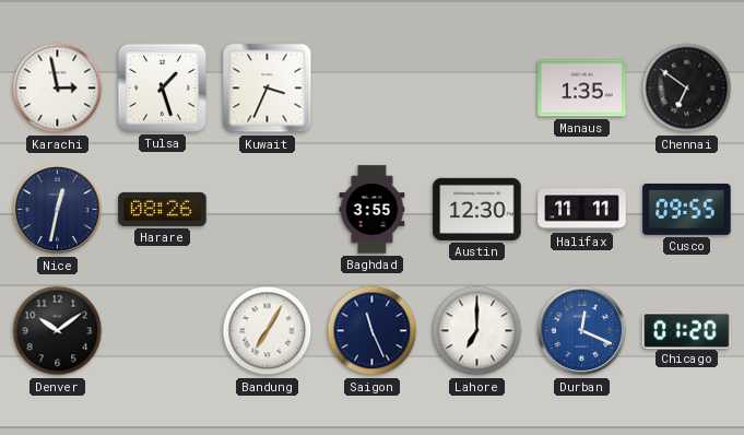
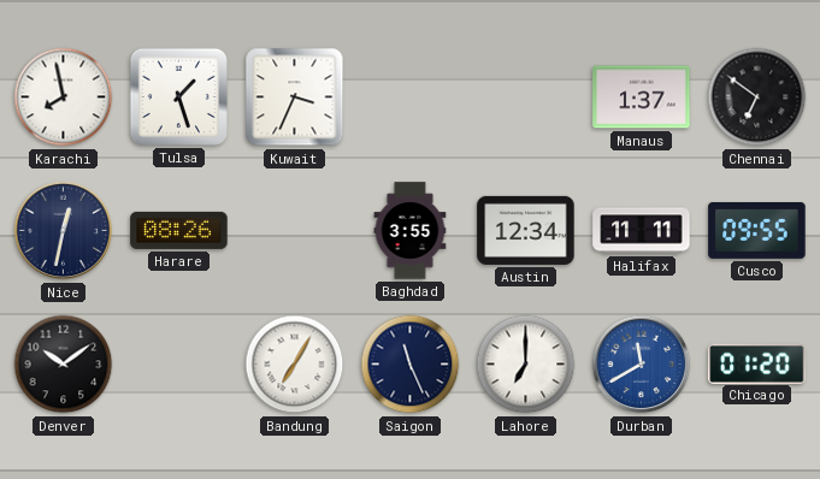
Karachi: 2:58 -> 7:58 (64, 97)
Manaus: 1:35 -> 1:37 (642, 97)
Austin: 12:30 -> 12:34 (526, 230)
Durban: 12:19 -> 11:40 (642, 365)
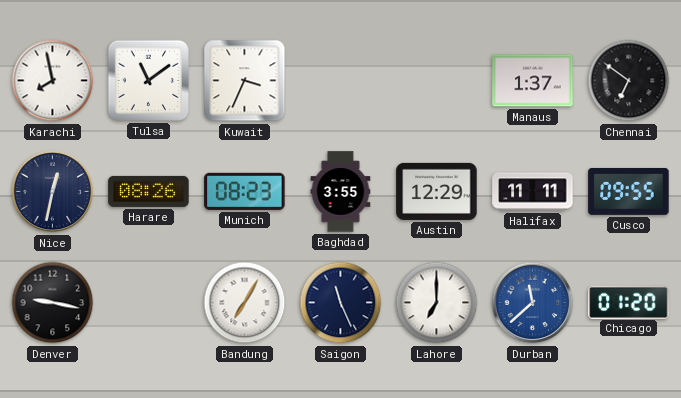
Tulsa: 1:27 -> 11:09 (148, 80)
Munich: none -> 08:23 (245, 191)
Austin: 12:34 -> 12:29 (437, 191)
Denver: 10:09 -> 9:17 (53, 303)
Durban: 11:40 -> 11:38 (533, 303)
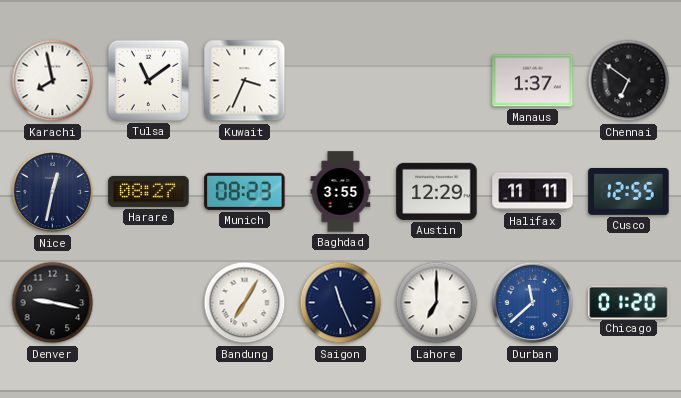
Harare: 08:26 -> 08:27 (149, 191)
Cusco: 09:55 -> 12:55 (629, 191)
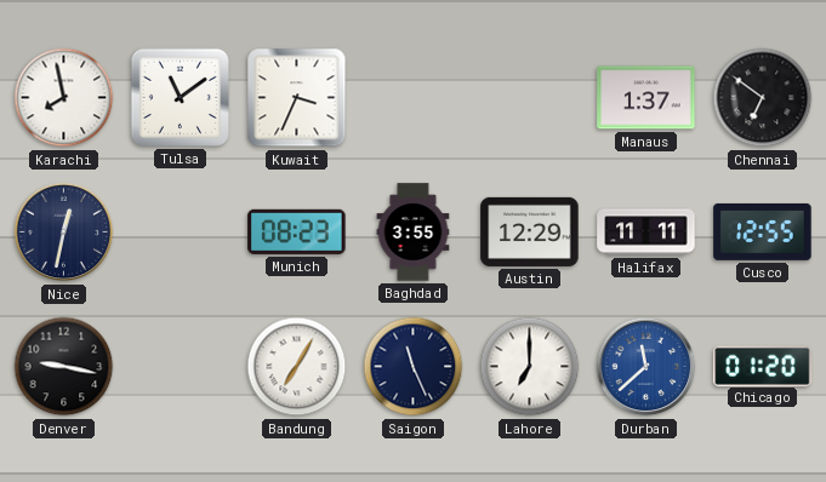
Harare: 08:27 -> none (149, 191)
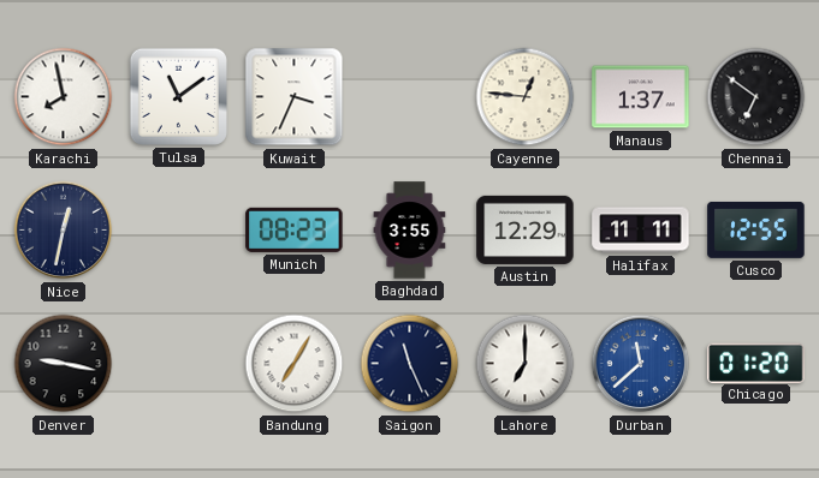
Cayenne: none -> 12:46 (526, 97)
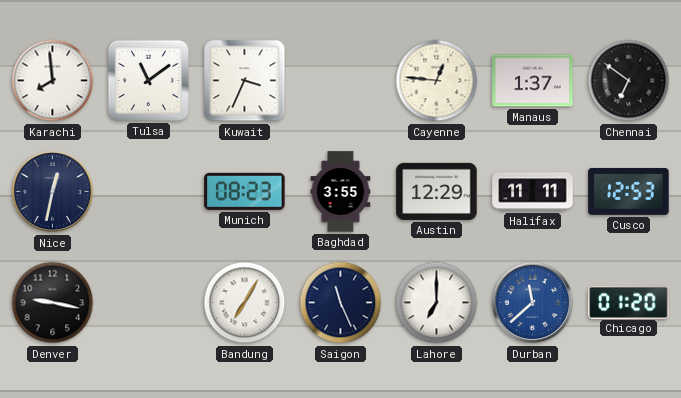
Karachi: 7:58 -> 7:59 (53, 81)
Cusco: 12:55 -> 12:53 (629, 191)
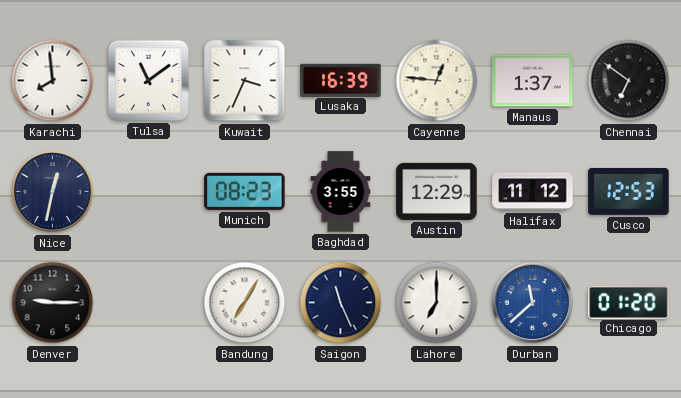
Lusaka: none -> 16:39 (341, 80)
Halifax: 11:11 -> 11:12 (533, 192)
Denver: 9:17 -> 9:15 (53, 303)
